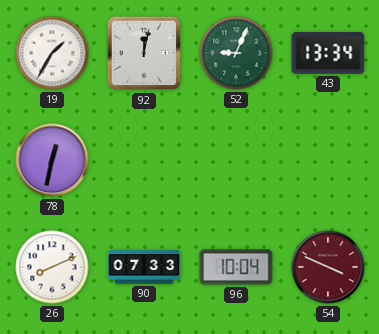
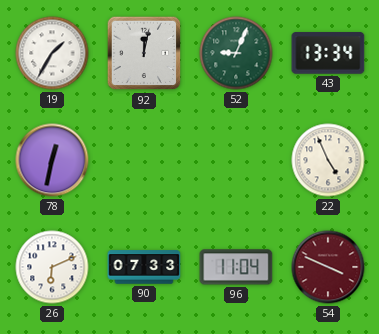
22: none -> 4:56 (328, 160)
26: 8:11 -> 6:11 (52, 267)
96: 10:04 -> 11:04 (236, 267)
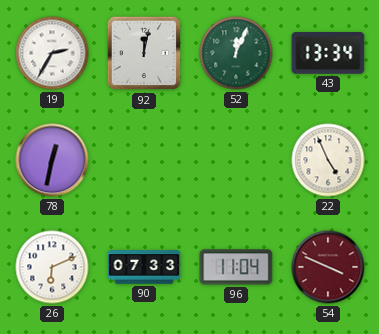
19: 1:35 -> 2:35 (52, 53)
52: 9:04 -> 12:04 (236, 53)
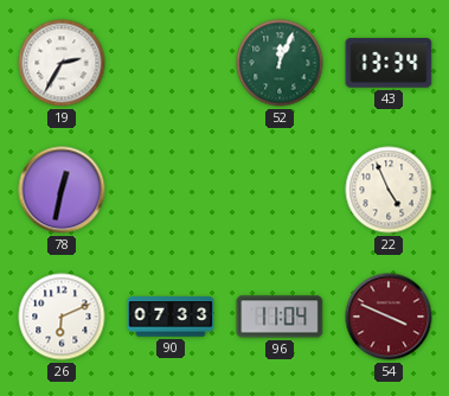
92: 12:02 -> none (144, 53)
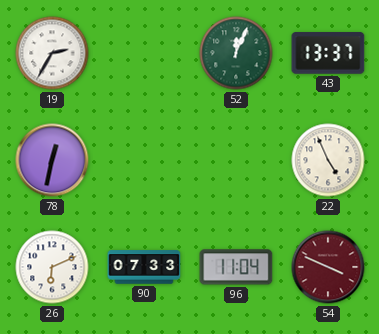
43: 13:34 -> 13:37 (328, 53)
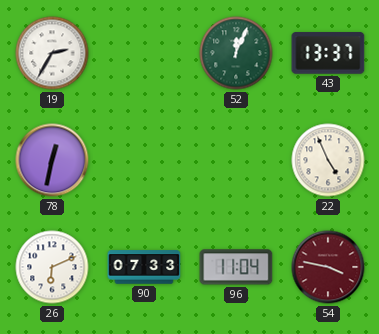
54: 3:49 -> 3:47 (328, 267)
